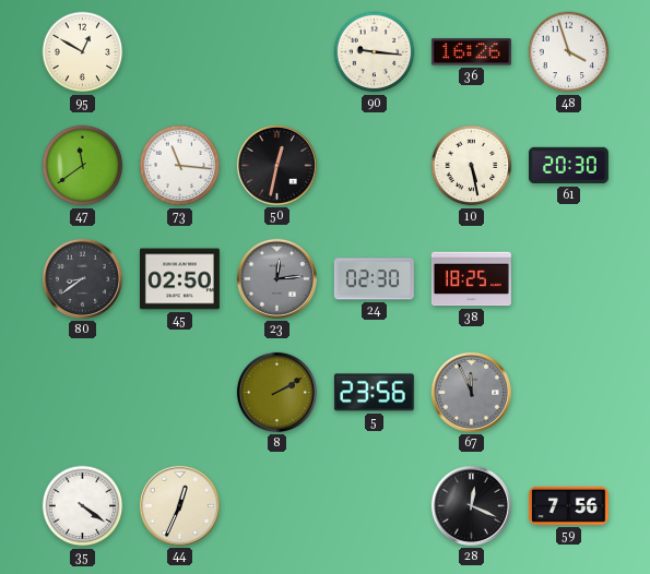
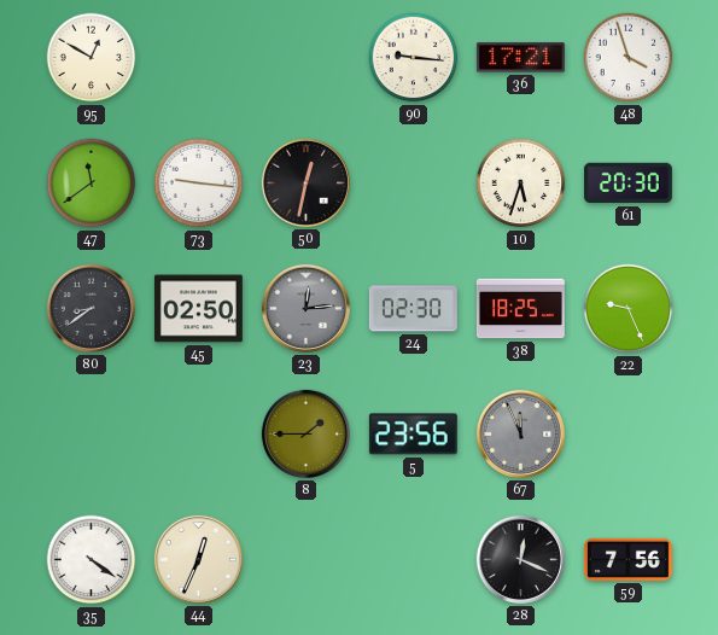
36: 16:26 -> 17:21 (520, 58)
73: 11:16 -> 9:16 (199, 183)
10: 5:28 -> 5:33 (521, 183)
22: none -> 9:26 (629, 309)
8: 2:10 -> 1:45 (305, 433)
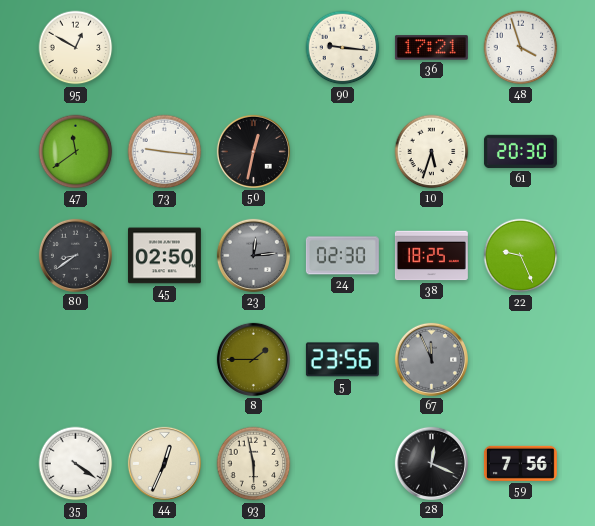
93: none -> 5:58 (254, 464)
